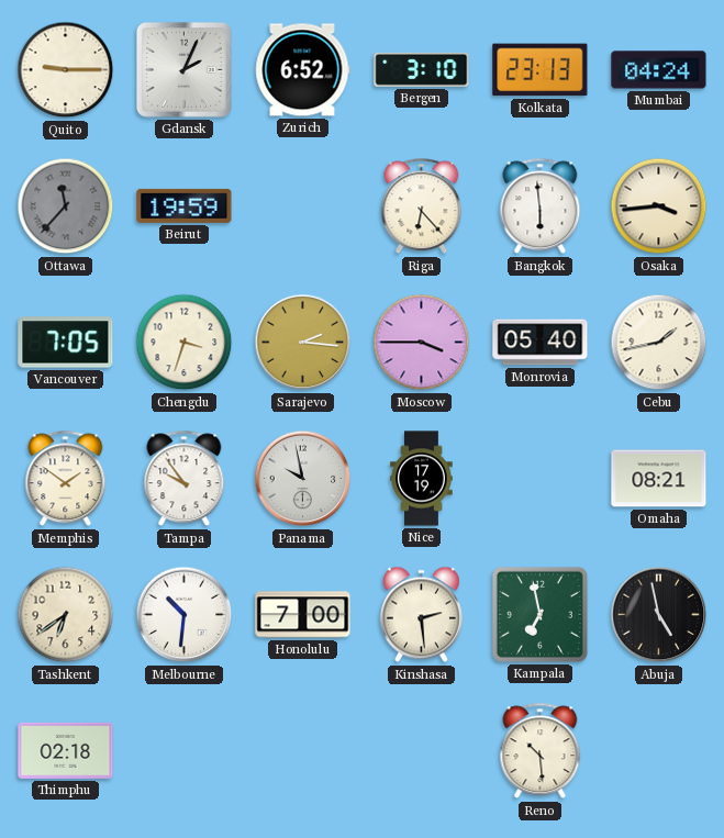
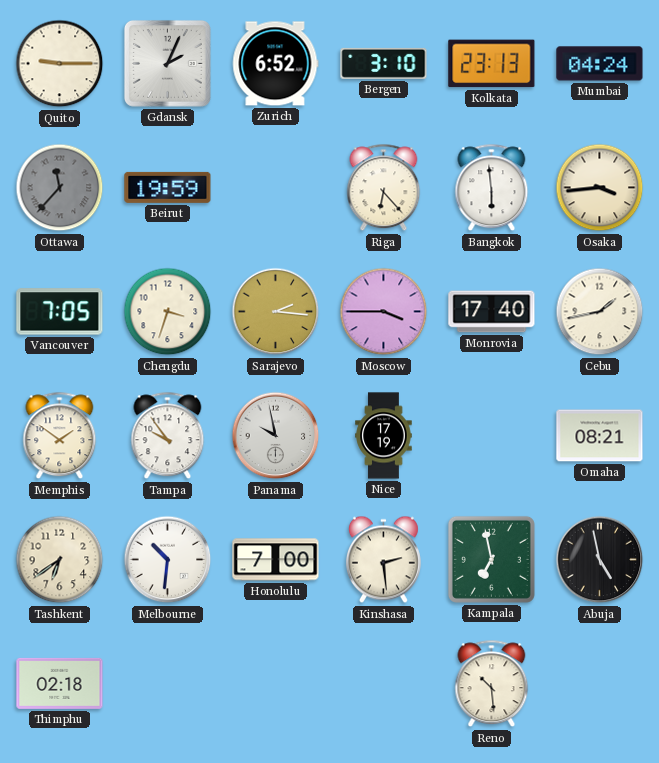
Monrovia: 05:40 -> 17:40 (492, 312)
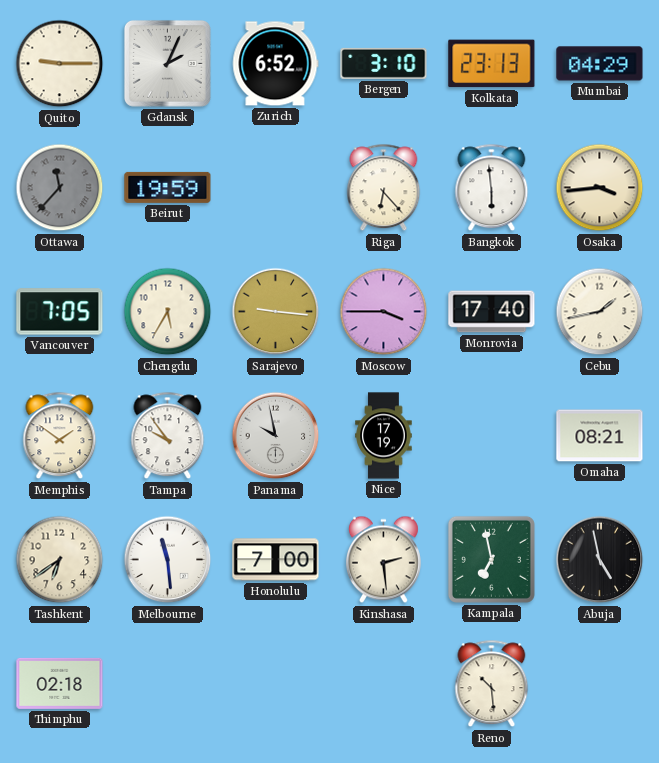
Mumbai: 04:24 -> 04:29 (600, 64)
Chengdu: 3:33 -> 5:35 (168, 312)
Sarajevo: 2:16 -> 9:16 (276, 312)
Melbourne: 10:31 -> 11:29 (168, 560)
